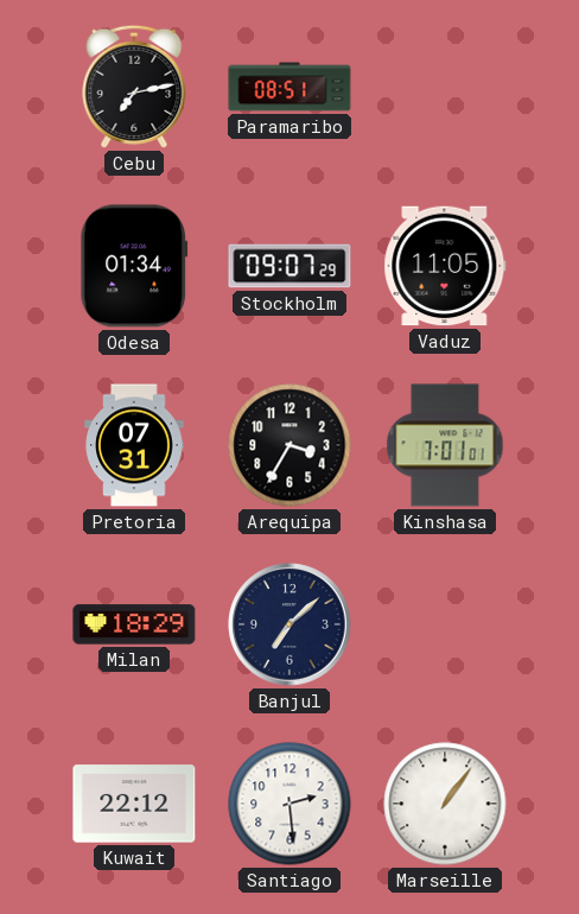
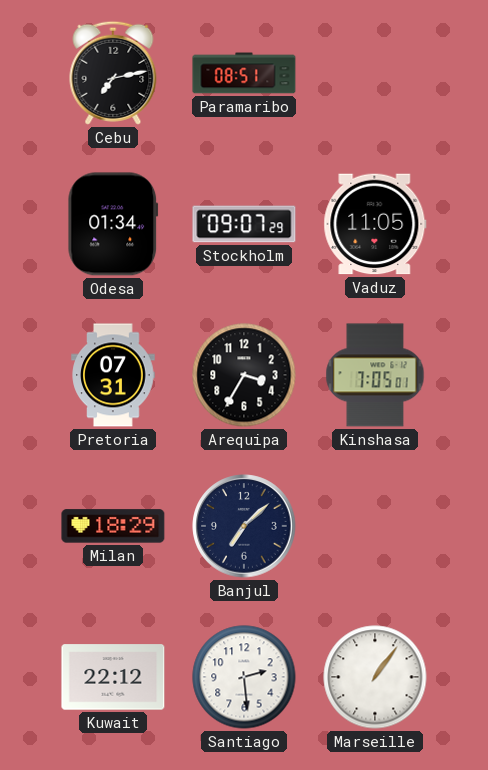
Kinshasa: 7:01 -> 7:05 (375, 375)
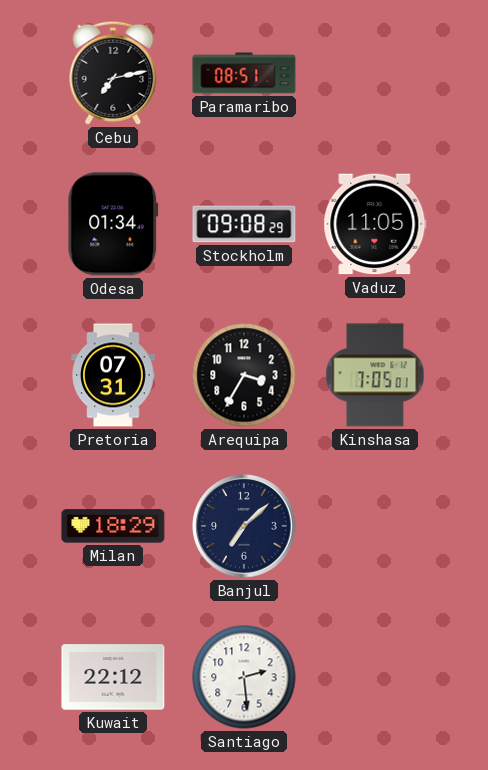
Stockholm: 09:07 -> 09:08 (244, 224)
Marseille: 1:06 -> none (375, 677)
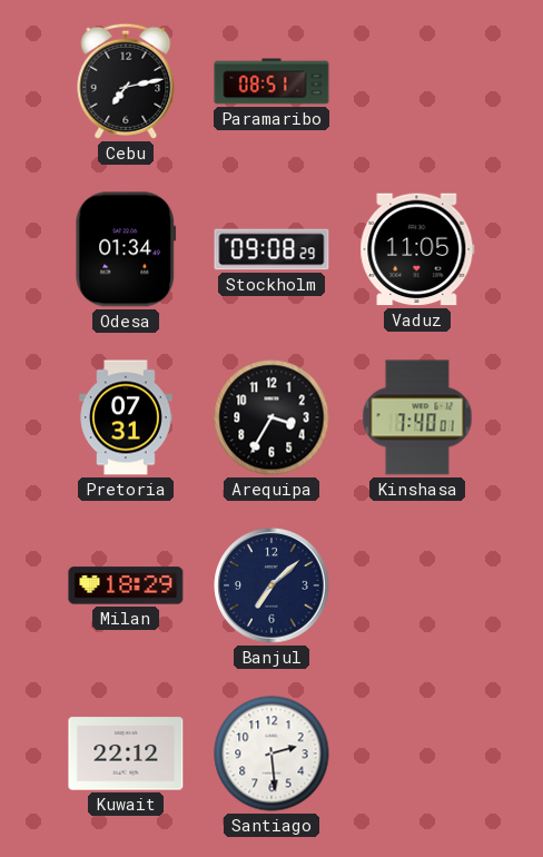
Kinshasa: 7:05 -> 7:40 (417, 417)
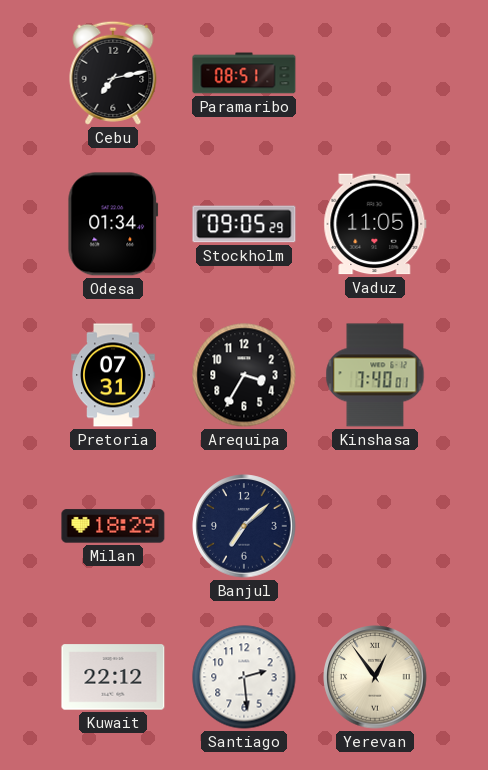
Stockholm: 09:08 -> 09:05 (244, 224)
Yerevan: none -> 12:54 (375, 677)
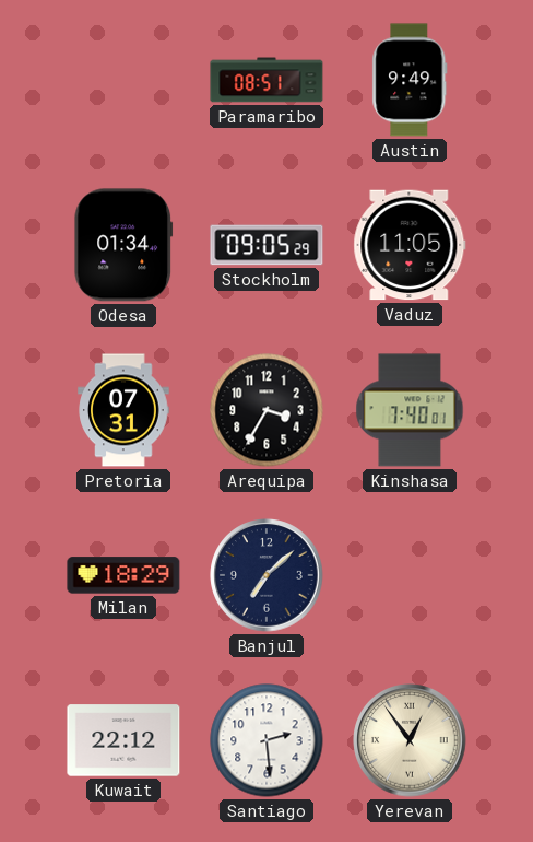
Cebu: 7:13 -> none (113, 73)
Austin: none -> 9:49 (410, 80)
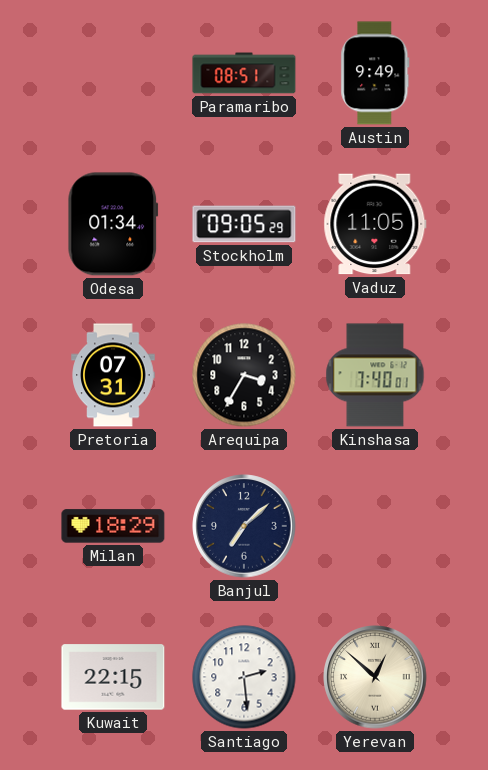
Kuwait: 22:12 -> 22:15 (113, 677)
Yerevan: 12:54 -> 12:52 (375, 677)
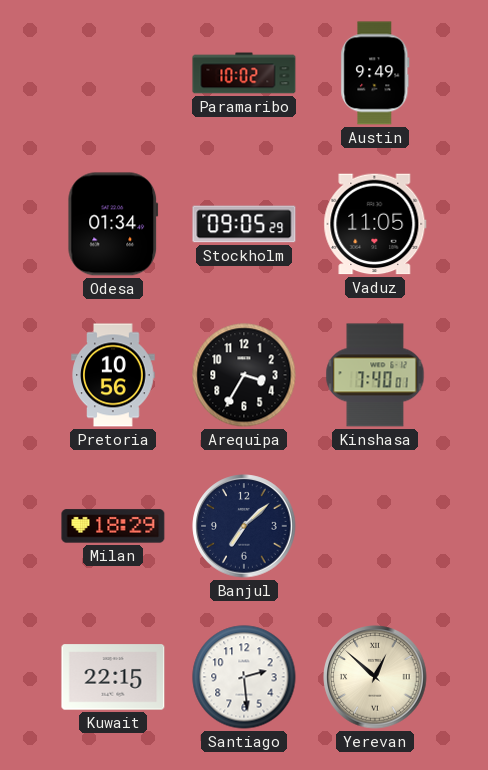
Paramaribo: 08:51 -> 10:02 (244, 73)
Pretoria: 07:31 -> 10:56 (113, 375)
